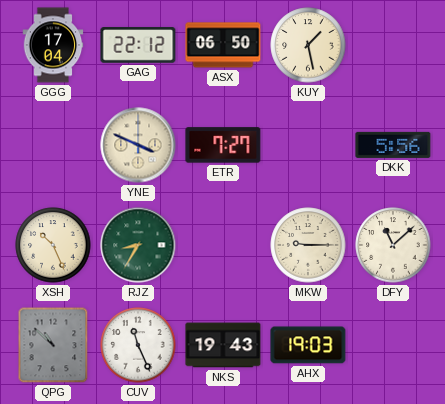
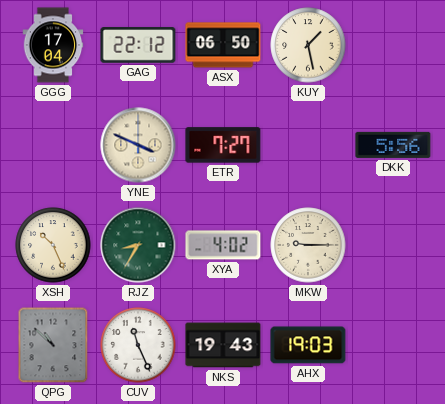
XYA: none -> 4:02 (223, 245)
DFY: 11:08 -> none (393, 245)
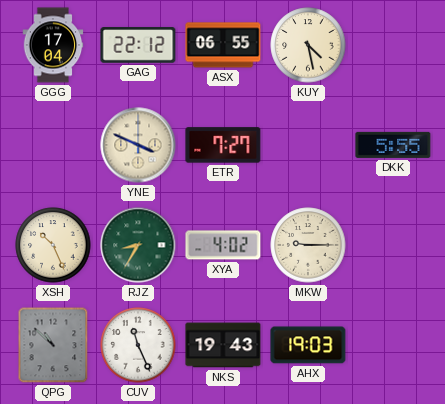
ASX: 06:50 -> 06:55 (223, 45)
KUY: 1:28 -> 4:28 (308, 45)
DKK: 5:56 -> 5:55 (393, 145)
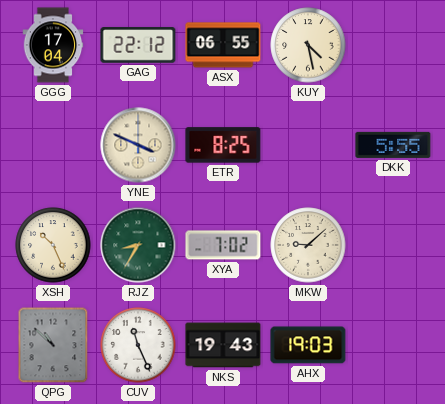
ETR: 7:27 -> 8:25 (223, 145)
XYA: 4:02 -> 7:02 (223, 245)
MKW: 9:15 -> 9:08 (308, 245)
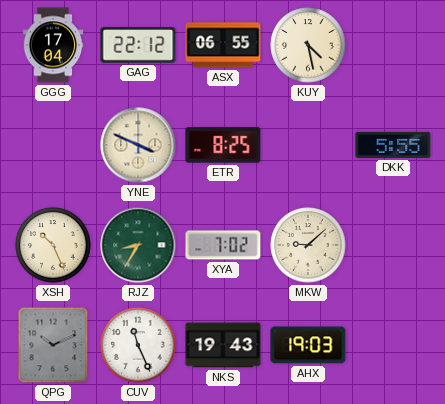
QPG: 10:52 -> 10:11 (53, 345)
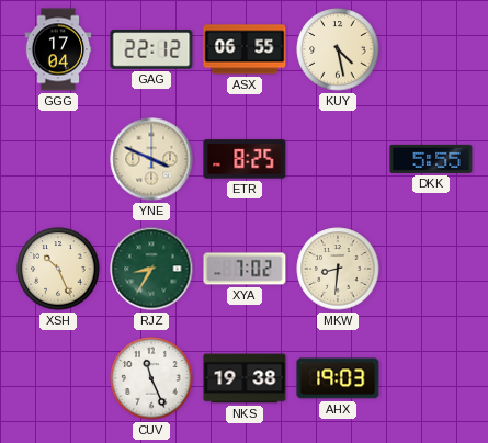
MKW: 9:08 -> 8:31 (338, 269)
QPG: 10:11 -> none (53, 345)
NKS: 19:43 -> 19:38 (245, 378)
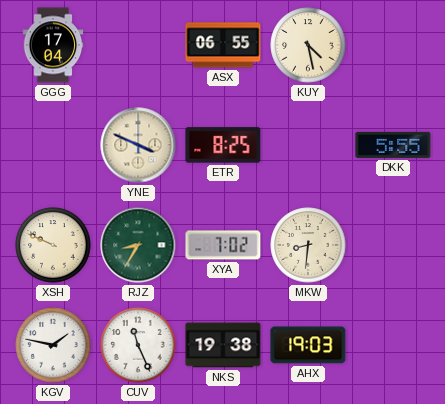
GAG: 22:12 -> none (151, 49)
XSH: 10:26 -> 9:49 (53, 245)
KGV: none -> 1:47 (53, 345)
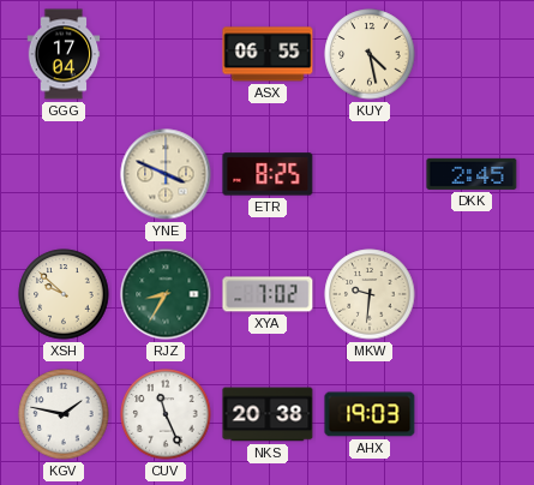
DKK: 5:55 -> 2:45 (472, 174)
XSH: 9:49 -> 9:52 (64, 294)
MKW: 8:31 -> 9:31 (370, 294)
NKS: 19:38 -> 20:38 (268, 414)
